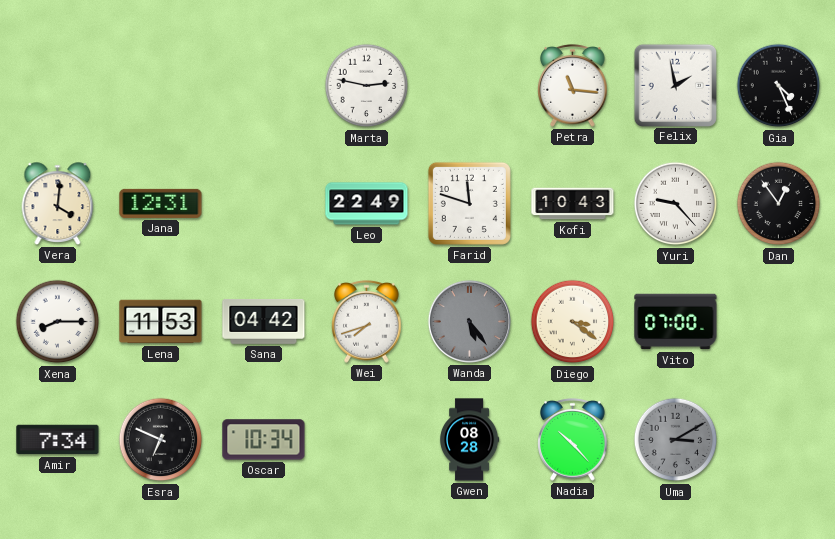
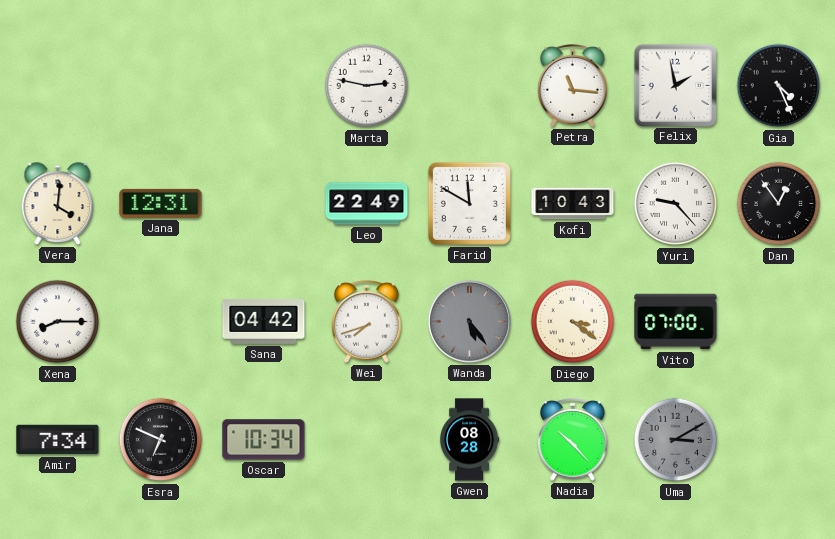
Farid: 11:48 -> 11:50 (469, 203)
Lena: 11:53 -> none (161, 322)
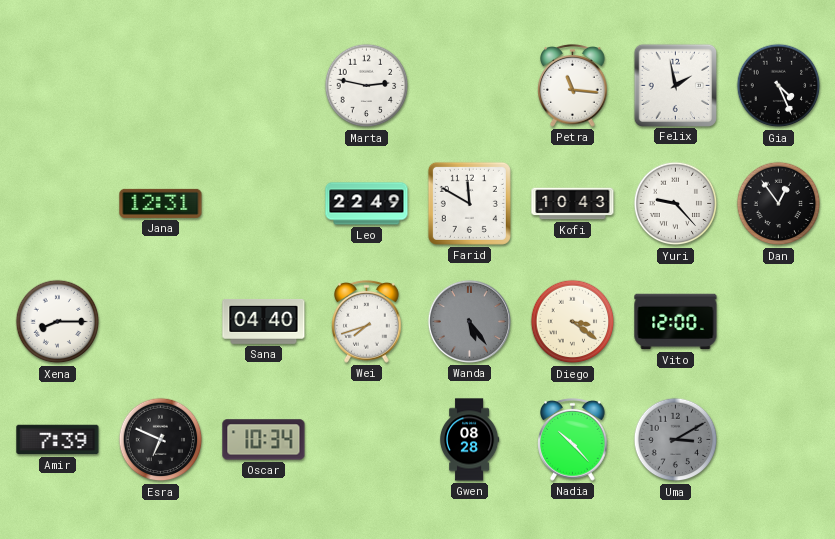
Vera: 4:01 -> none (58, 204)
Sana: 04:42 -> 04:40 (264, 321)
Vito: 07:00 -> 12:00 (676, 322)
Amir: 7:34 -> 7:39 (58, 440)
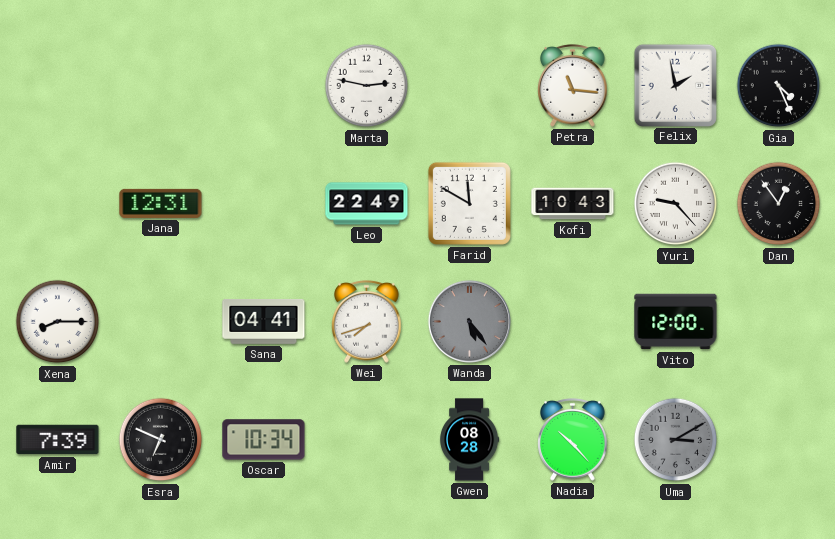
Sana: 04:40 -> 04:41 (264, 321)
Diego: 3:21 -> none (573, 322)
